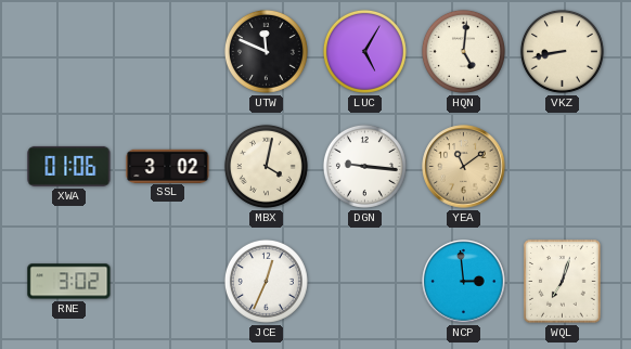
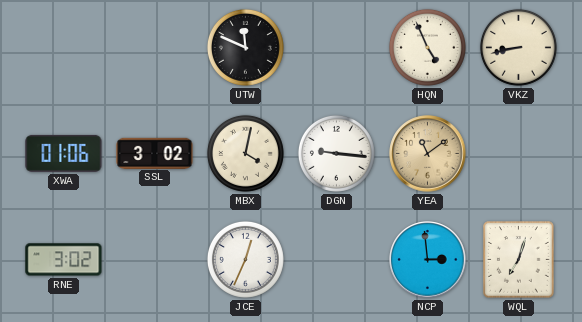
LUC: 5:05 -> none (364, 51)
HQN: 5:01 -> 4:56 (427, 47)
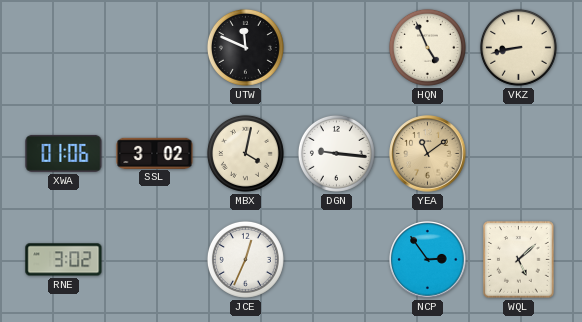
NCP: 2:59 -> 2:54 (428, 260)
WQL: 7:03 -> 5:08 (519, 260)
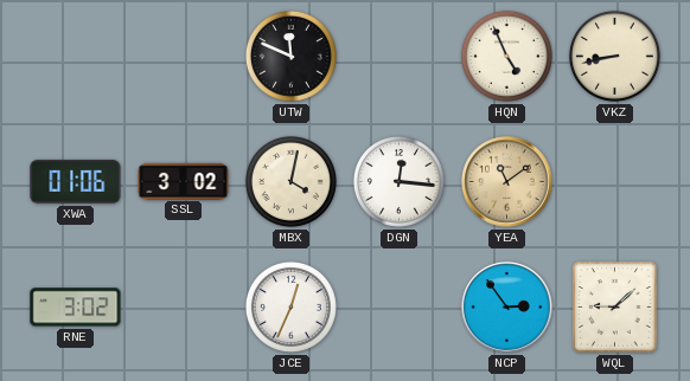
DGN: 9:16 -> 12:16 (398, 181)
WQL: 5:08 -> 9:08 (615, 308)
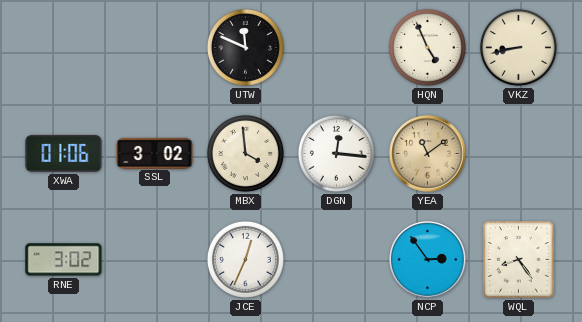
MBX: 4:02 -> 3:59 (245, 153)
WQL: 9:08 -> 8:24 (519, 260)
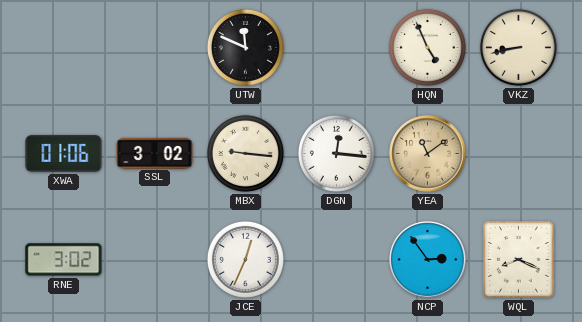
MBX: 3:59 -> 9:16 (245, 153)
WQL: 8:24 -> 8:19 (519, 260)
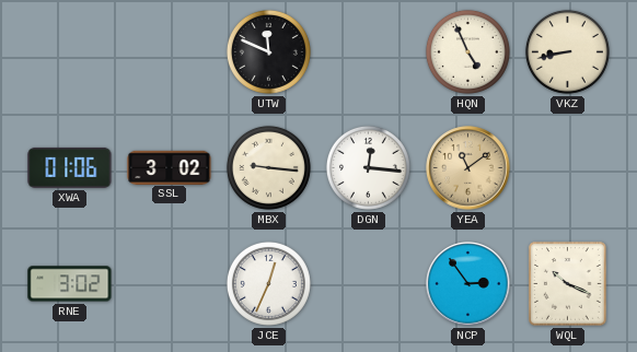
WQL: 8:19 -> 10:19 (568, 284)
